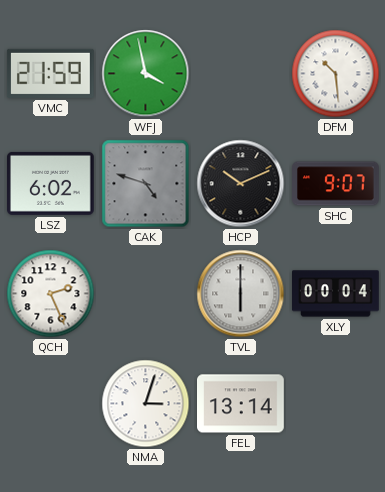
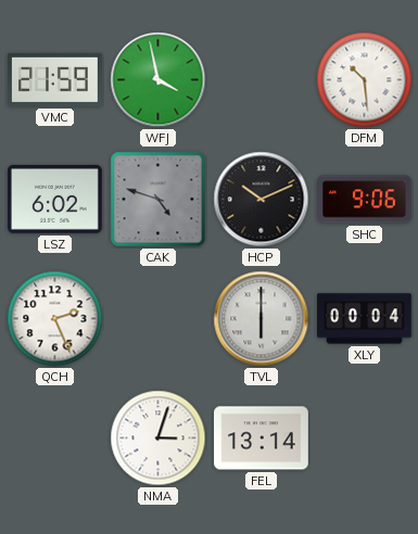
SHC: 9:07 -> 9:06 (365, 200)
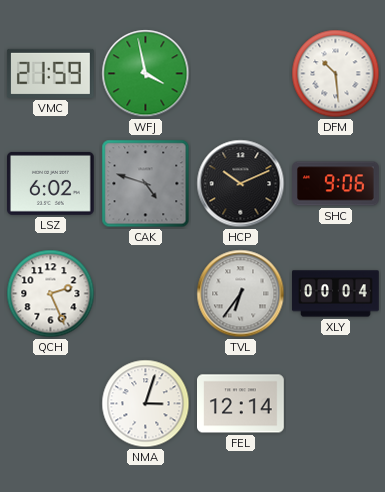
TVL: 6:00 -> 6:36 (241, 294)
FEL: 13:14 -> 12:14 (241, 404)
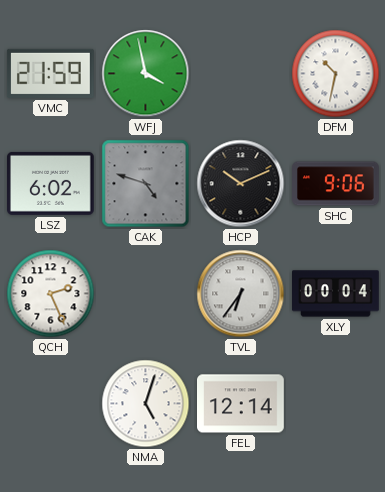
DFM: 10:29 -> 10:32 (336, 74)
NMA: 3:03 -> 5:03 (146, 404)
